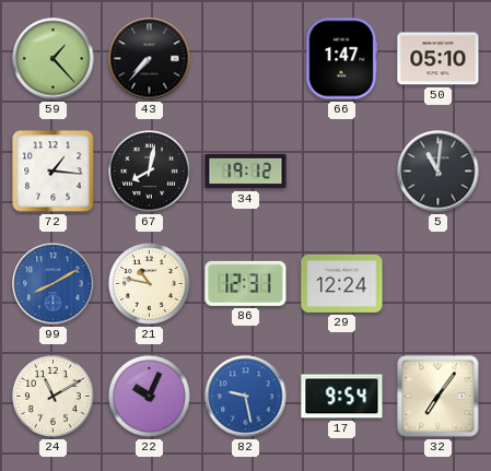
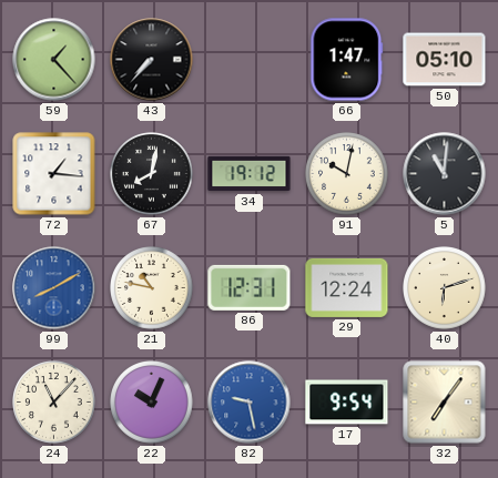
91: none -> 10:02 (347, 174)
40: none -> 6:12 (445, 288)
24: 11:10 -> 11:07 (54, 403)
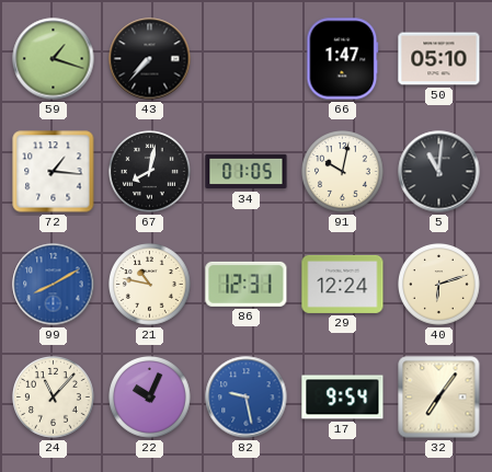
59: 1:23 -> 1:18 (54, 59)
34: 19:12 -> 01:05 (247, 172)
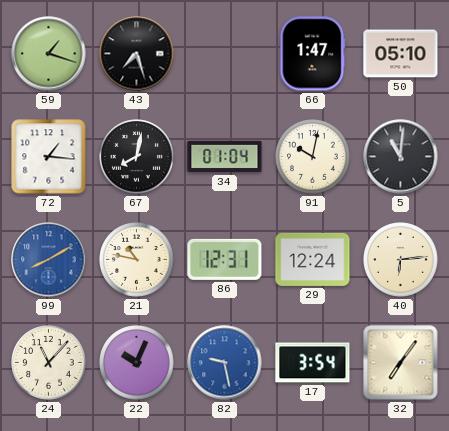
43: 7:37 -> 7:27 (137, 54)
34: 01:05 -> 01:04 (225, 157)
40: 6:12 -> 6:14 (401, 260)
17: 9:54 -> 3:54 (313, 363)
